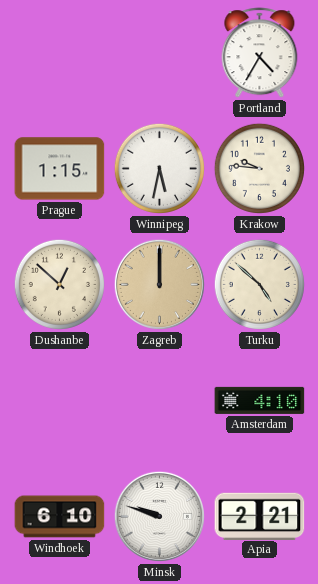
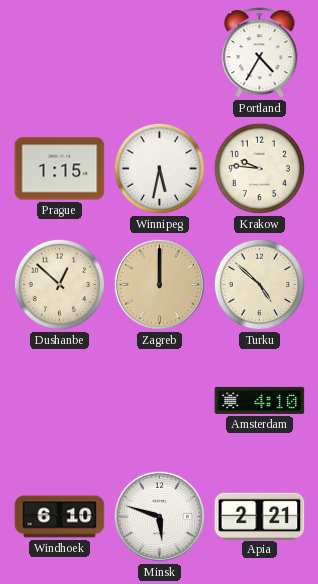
Minsk: 9:48 -> 5:48 (159, 516)
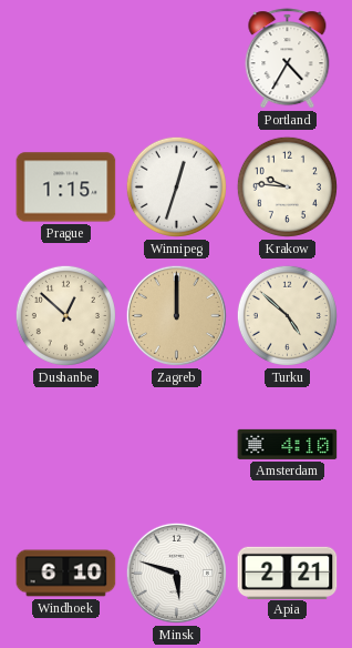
Winnipeg: 5:32 -> 12:33 (176, 186)
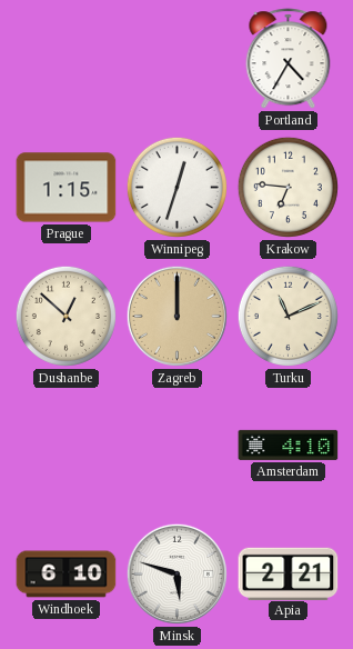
Krakow: 9:46 -> 6:46 (288, 187)
Turku: 4:52 -> 11:11 (288, 316)
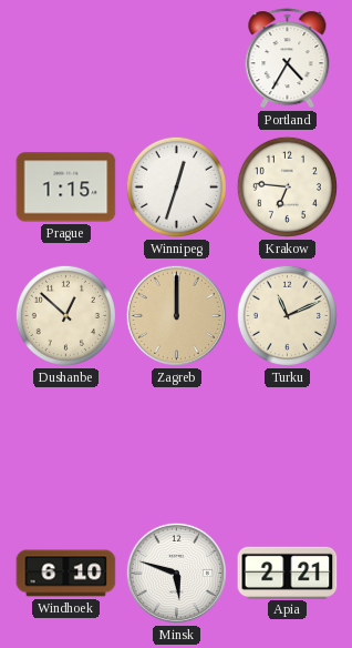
Amsterdam: 4:10 -> none (289, 445)
